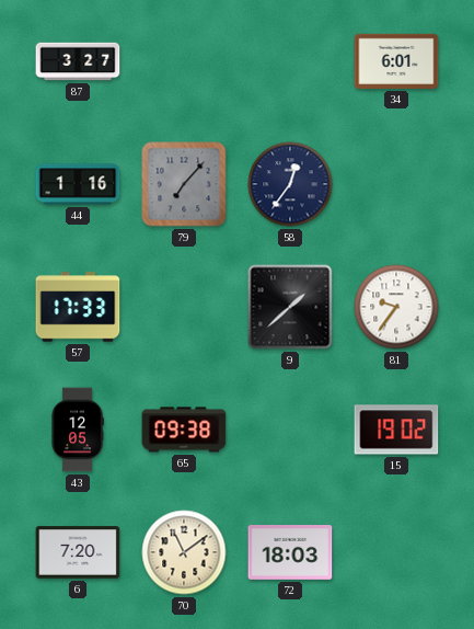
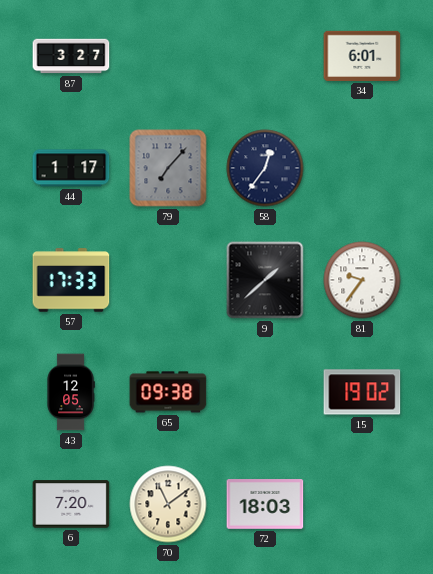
44: 1:16 -> 1:17 (71, 168)
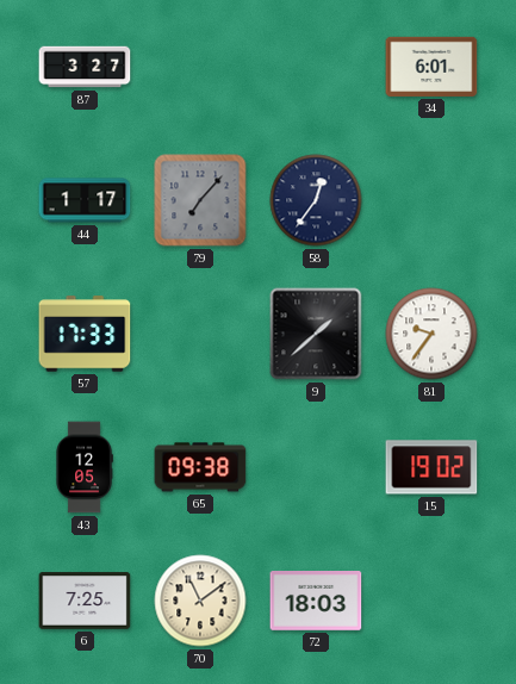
6: 7:20 -> 7:25 (85, 601)
